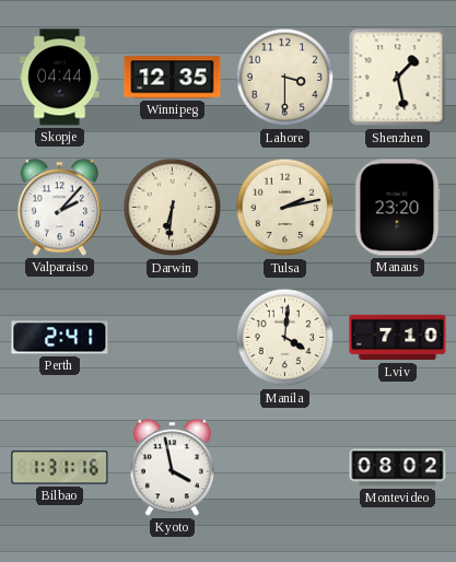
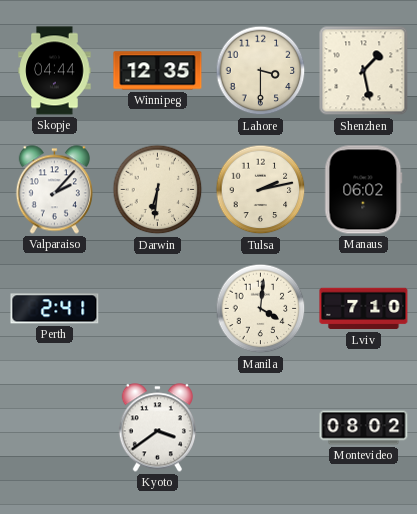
Manaus: 23:20 -> 06:02 (364, 190)
Bilbao: 1:31 -> none (60, 468)
Kyoto: 3:58 -> 3:39 (157, 428)
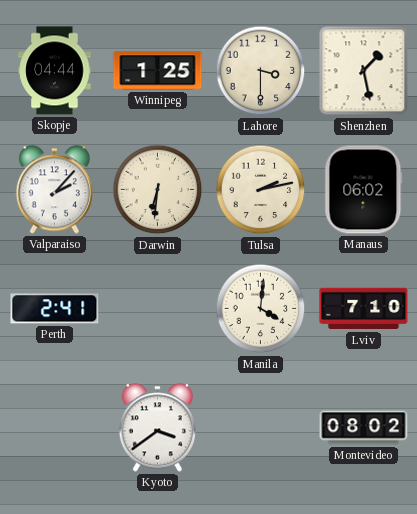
Winnipeg: 12:35 -> 1:25 (158, 71)
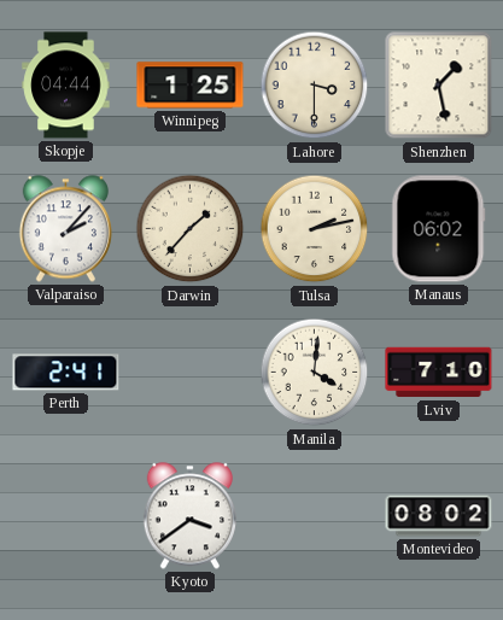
Darwin: 6:31 -> 1:37 (191, 229)
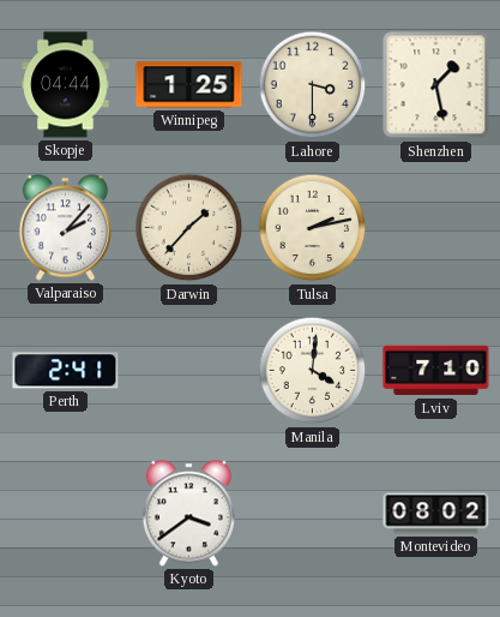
Manaus: 06:02 -> none (439, 229)
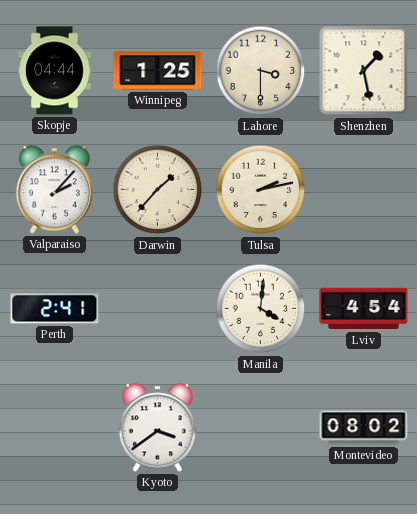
Lviv: 7:10 -> 4:54 (364, 309)
